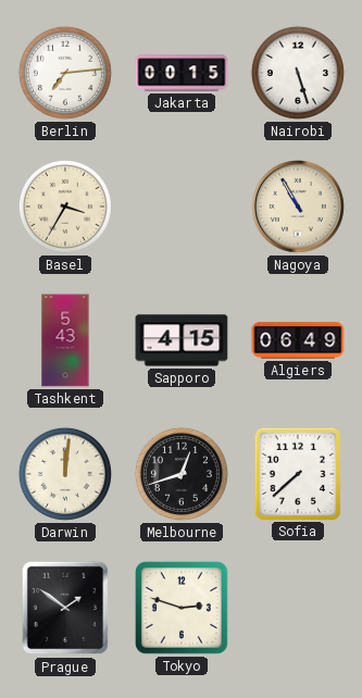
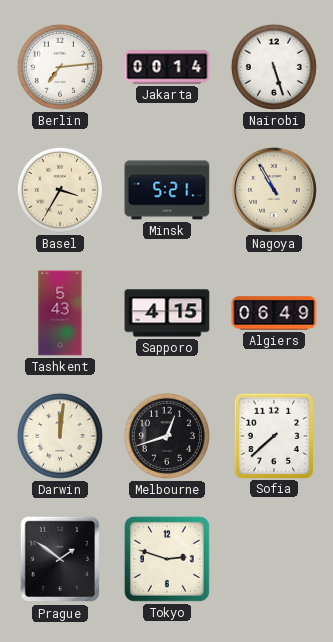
Jakarta: 00:15 -> 00:14 (167, 67)
Minsk: none -> 5:21 (167, 190)
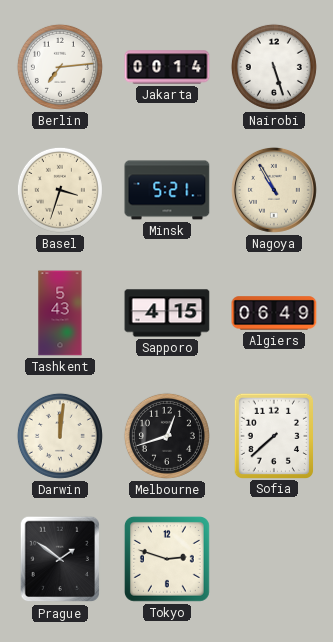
Basel: 3:35 -> 3:33 (60, 190)
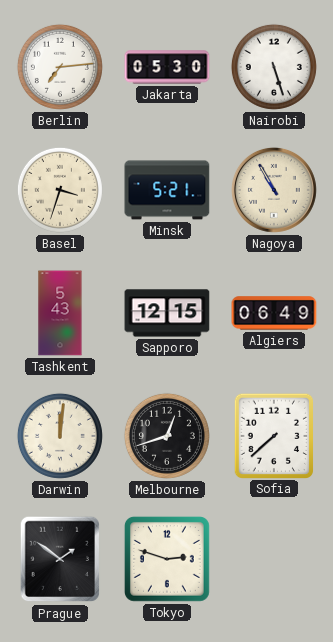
Jakarta: 00:14 -> 05:30 (167, 67)
Sapporo: 4:15 -> 12:15 (167, 313)
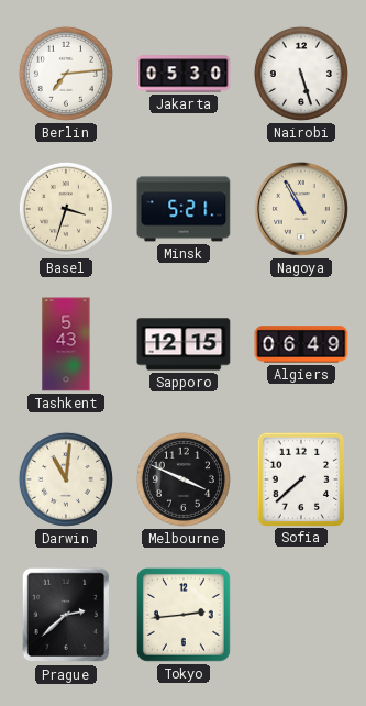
Darwin: 12:01 -> 11:01 (66, 479)
Melbourne: 12:42 -> 3:49 (184, 479)
Prague: 1:51 -> 2:38 (66, 615)
Tokyo: 2:48 -> 2:44 (184, 615)
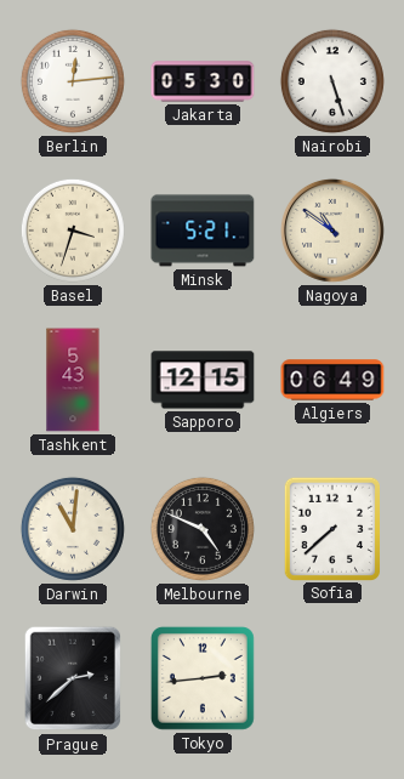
Berlin: 7:14 -> 12:14 (73, 81)
Nagoya: 10:55 -> 10:51 (332, 231)
Melbourne: 3:49 -> 4:49 (203, 529)
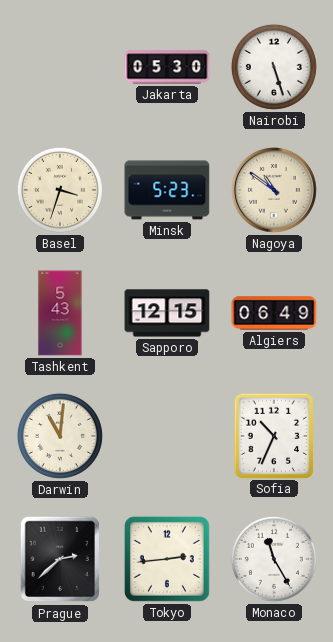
Berlin: 12:14 -> none (73, 81)
Minsk: 5:21 -> 5:23 (167, 190)
Melbourne: 4:49 -> none (203, 529)
Sofia: 7:38 -> 10:34 (273, 435)
Monaco: none -> 11:25 (274, 559)
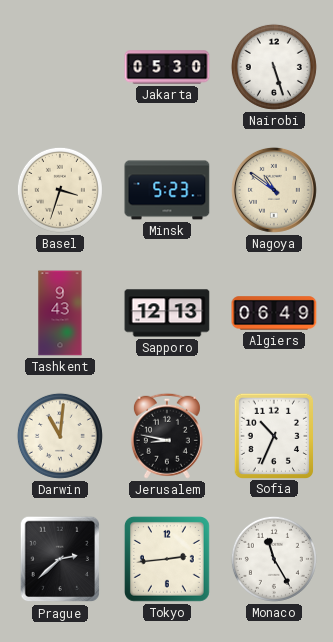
Tashkent: 5:43 -> 9:43 (60, 313)
Sapporo: 12:15 -> 12:13 (167, 313)
Jerusalem: none -> 8:47 (167, 436)
